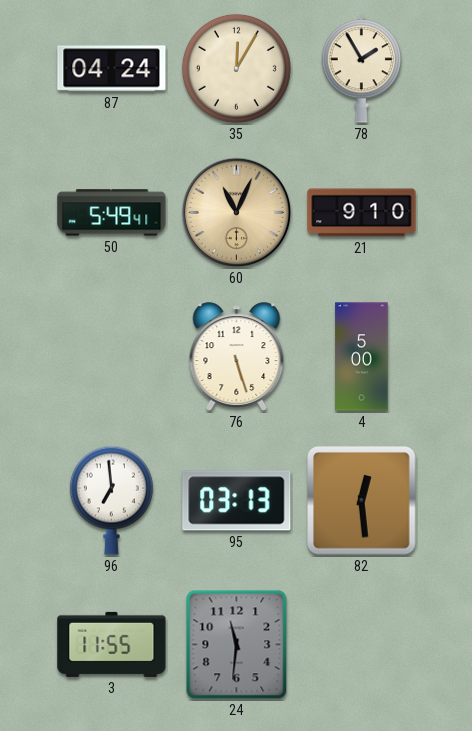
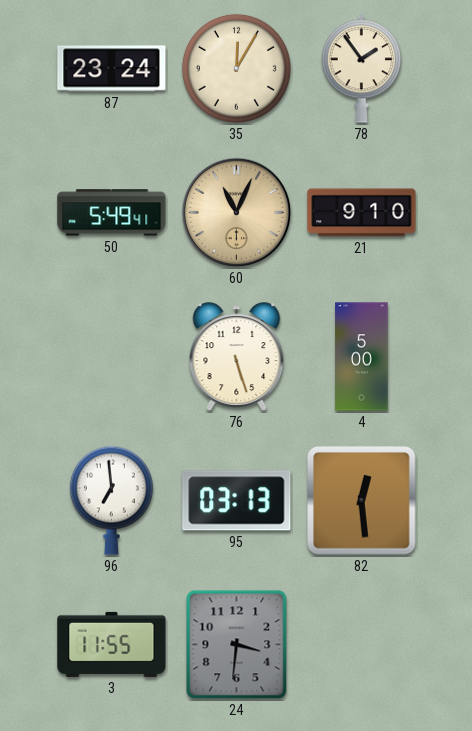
87: 04:24 -> 23:24 (112, 69)
78: 1:55 -> 1:54 (362, 69)
24: 11:31 -> 3:31 (237, 645)
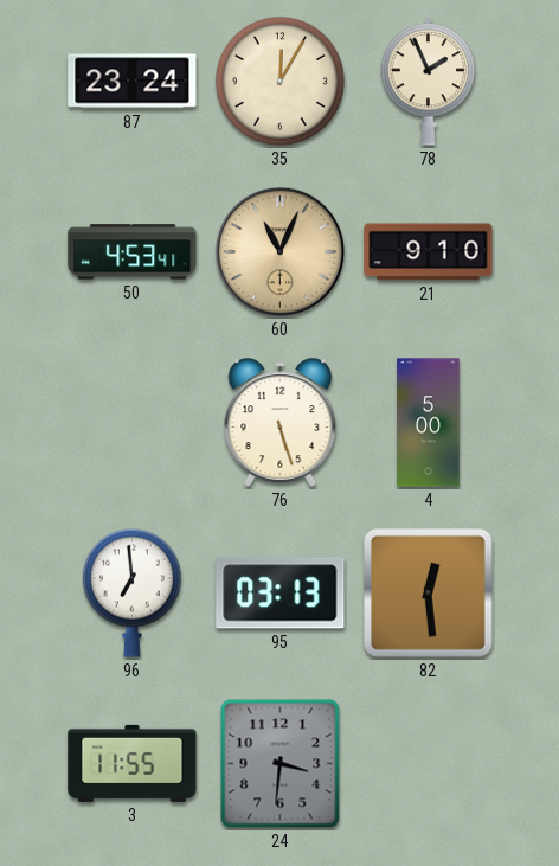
78: 1:54 -> 1:56 (429, 82)
50: 5:49 -> 4:53 (133, 252)
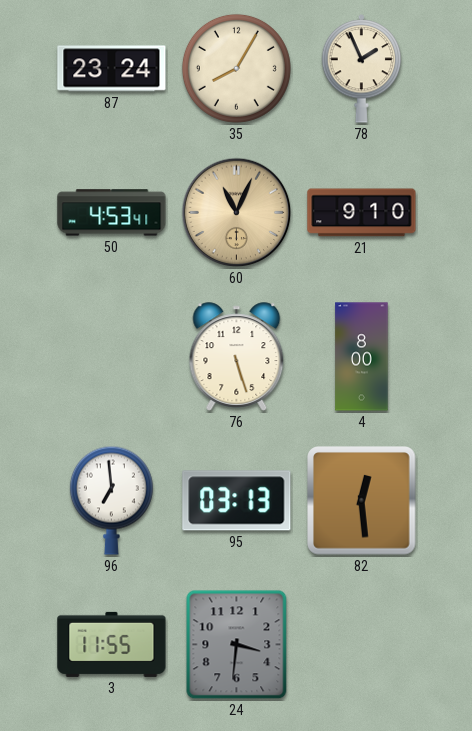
35: 12:05 -> 8:05 (236, 68)
4: 5:00 -> 8:00 (362, 357)
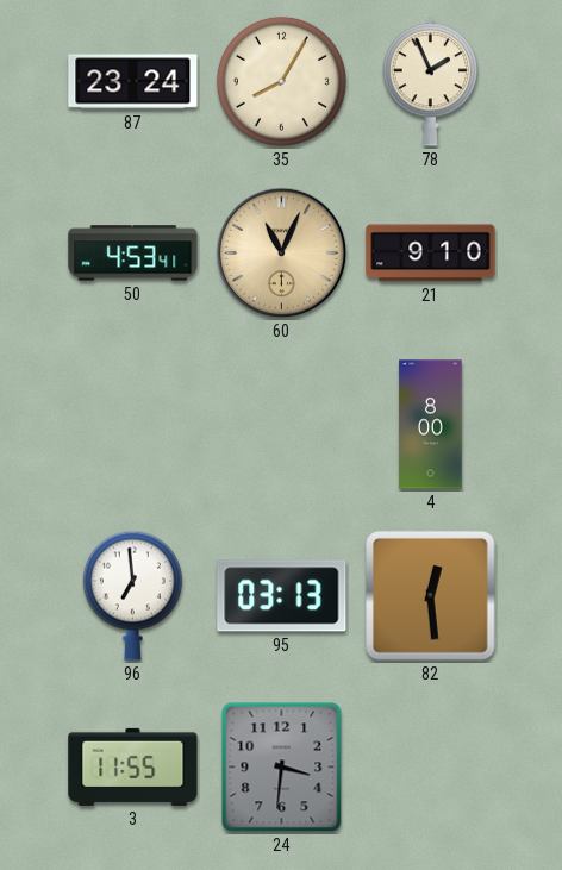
76: 5:27 -> none (237, 357)
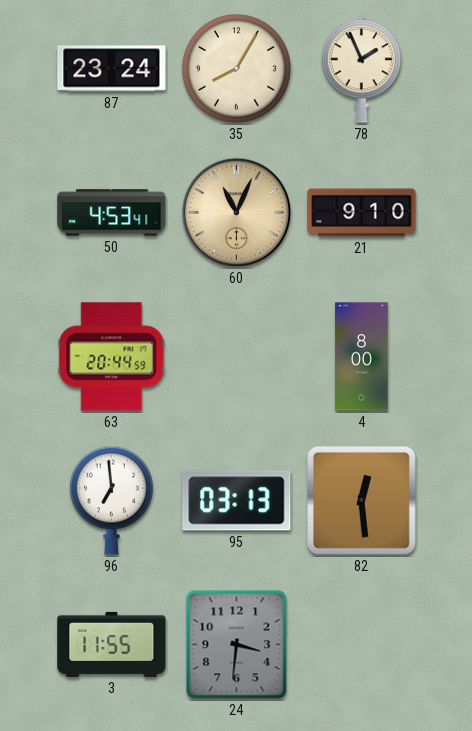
63: none -> 20:44 (112, 357)
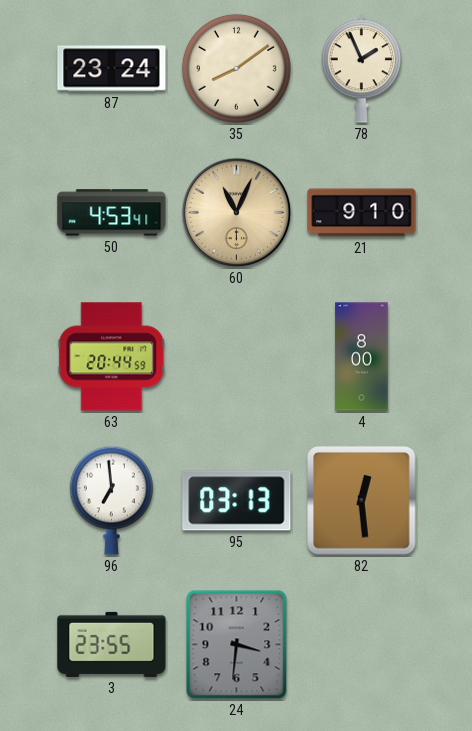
35: 8:05 -> 8:09 (236, 68)
3: 11:55 -> 23:55 (112, 644)
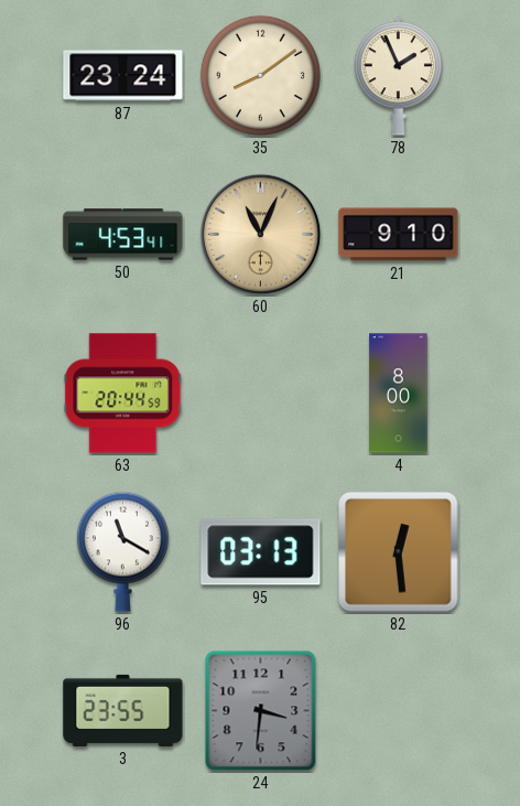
96: 6:59 -> 11:20 (122, 551)
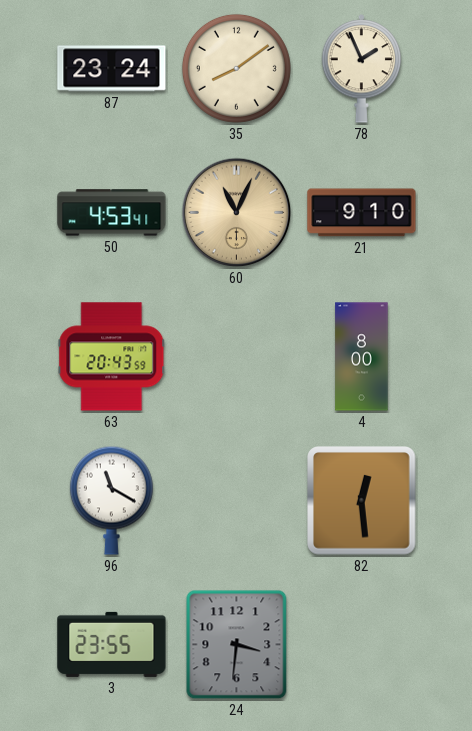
63: 20:44 -> 20:43 (112, 357)
95: 03:13 -> none (261, 552)
